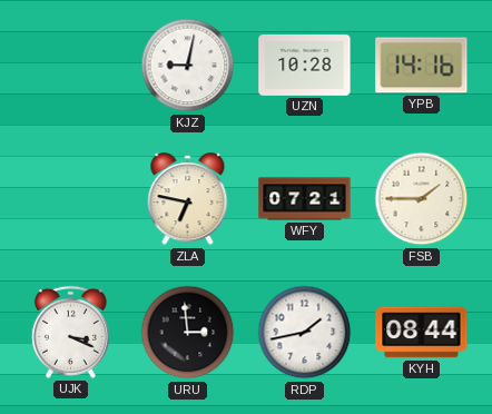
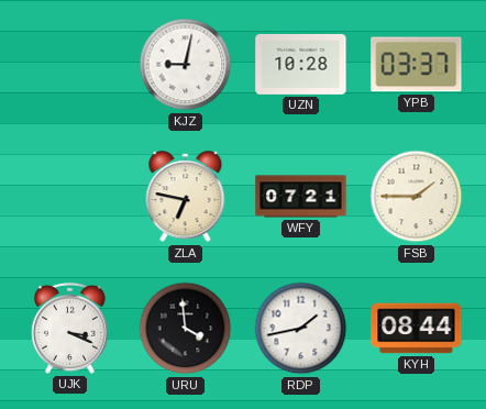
YPB: 14:16 -> 03:37 (417, 65)
URU: 2:59 -> 3:59 (186, 329)
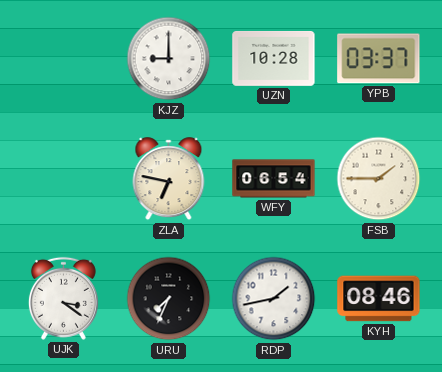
KJZ: 9:02 -> 9:00 (169, 59)
WFY: 07:21 -> 06:54 (274, 179)
UJK: 3:19 -> 3:21 (63, 298)
URU: 3:59 -> 7:34 (169, 299)
KYH: 08:44 -> 08:46 (379, 299)
